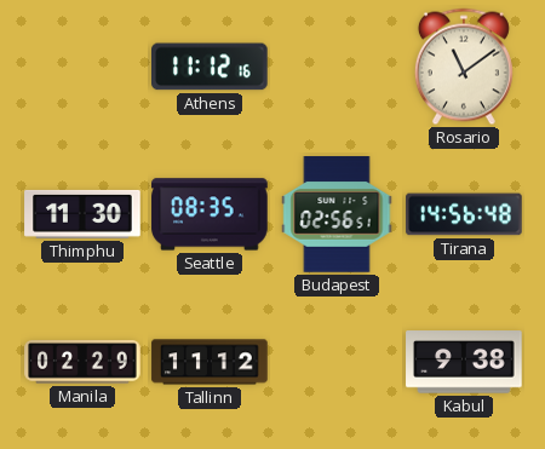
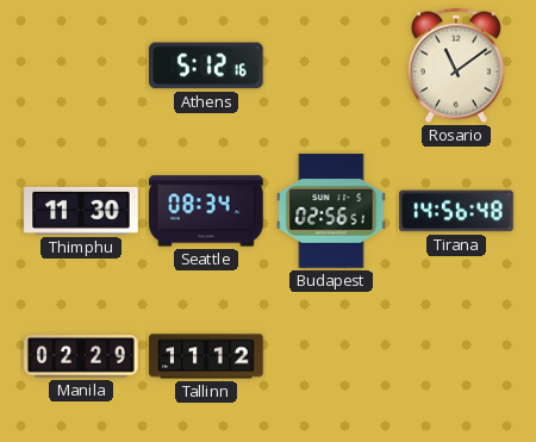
Athens: 11:12 -> 5:12 (207, 66)
Seattle: 08:35 -> 08:34 (206, 211)
Kabul: 9:38 -> none (464, 362)
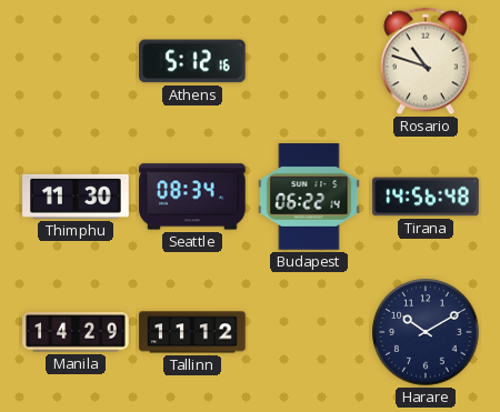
Rosario: 11:09 -> 10:48 (426, 61)
Budapest: 02:56 -> 06:22 (309, 197)
Manila: 02:29 -> 14:29 (76, 333)
Harare: none -> 10:10 (426, 332)
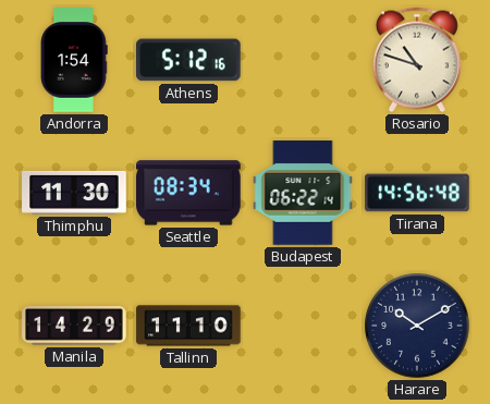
Andorra: none -> 1:54 (75, 60)
Tallinn: 11:12 -> 11:10 (188, 326)
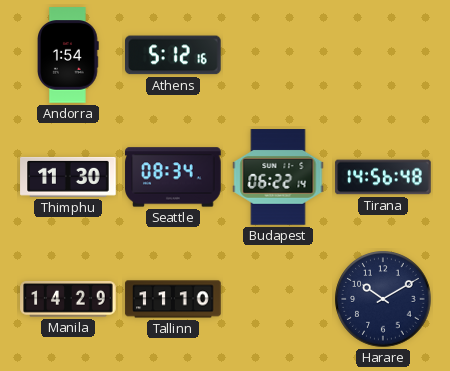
Rosario: 10:48 -> none (417, 60)
